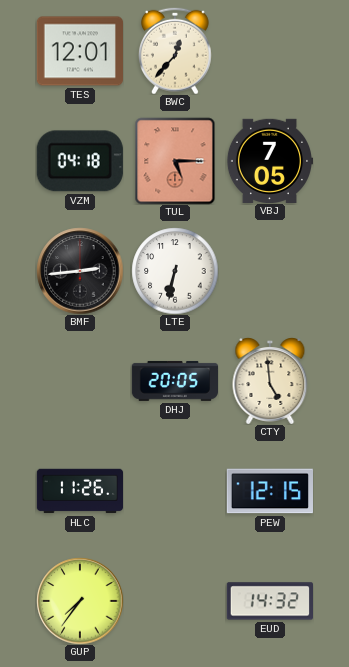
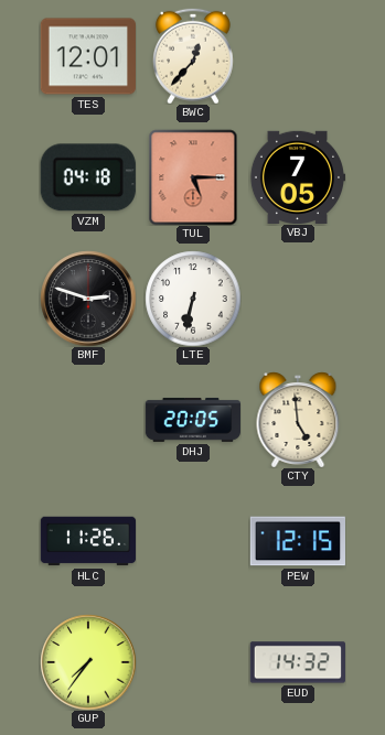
BMF: 2:44 -> 2:48 (88, 299)
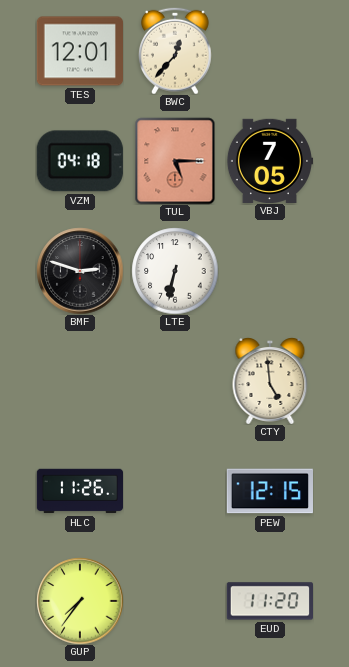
DHJ: 20:05 -> none (192, 420)
EUD: 14:32 -> 11:20 (269, 601)
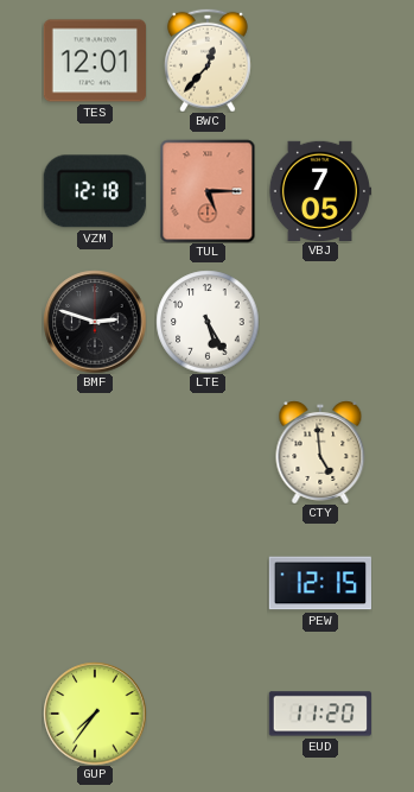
VZM: 04:18 -> 12:18 (95, 191)
LTE: 6:32 -> 5:25 (208, 322)
HLC: 11:26 -> none (80, 491)
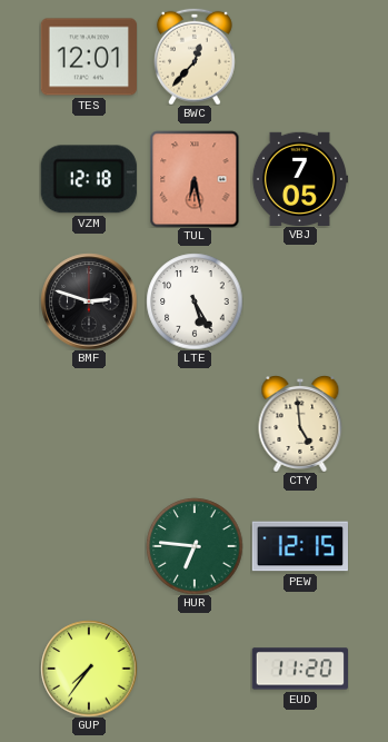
TUL: 5:15 -> 6:28 (195, 179)
HUR: none -> 6:46 (195, 546)
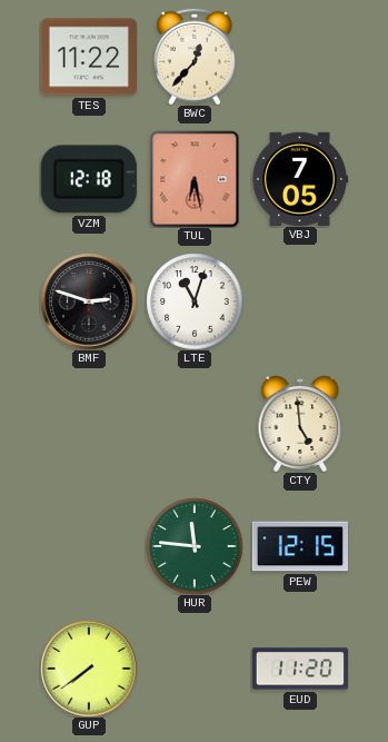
TES: 12:01 -> 11:22 (88, 57)
LTE: 5:25 -> 11:03 (195, 301)
HUR: 6:46 -> 11:46 (195, 546)
GUP: 7:36 -> 7:39 (89, 669)
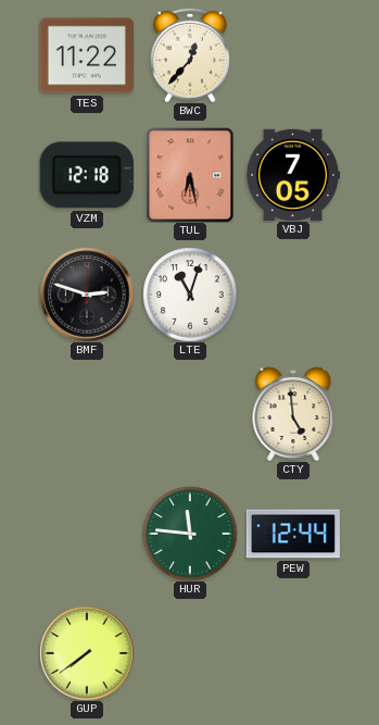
PEW: 12:15 -> 12:44 (292, 534)
EUD: 11:20 -> none (299, 669)
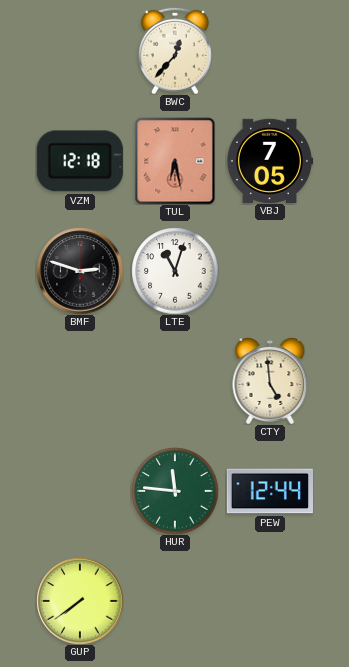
TES: 11:22 -> none (86, 55)
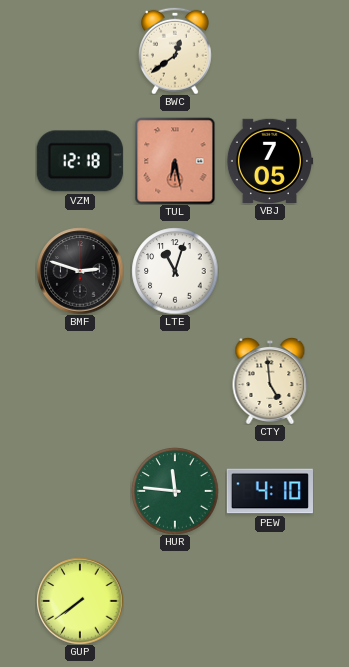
BWC: 12:37 -> 12:39 (175, 51)
PEW: 12:44 -> 4:10 (269, 491)
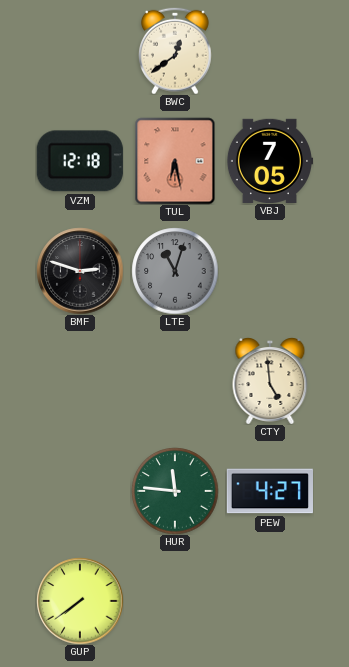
LTE dial: white -> grey (175, 271)
PEW: 4:10 -> 4:27 (269, 491)
